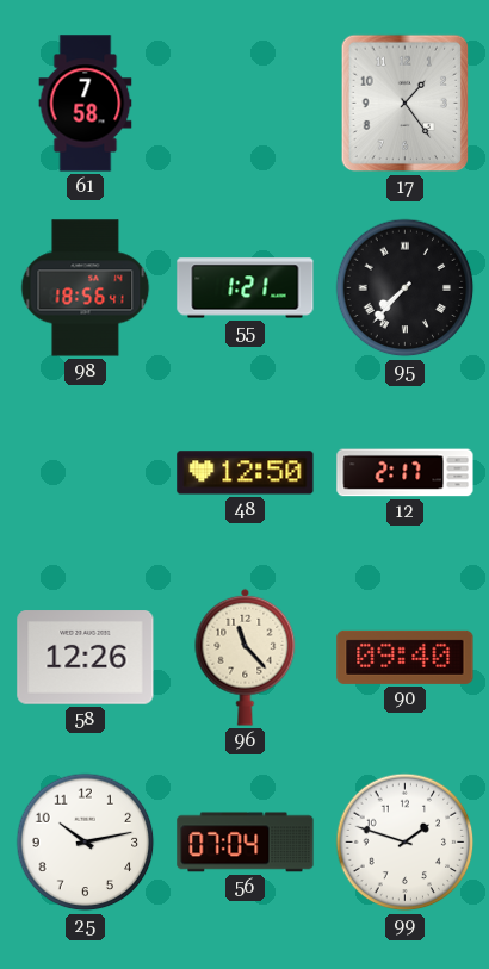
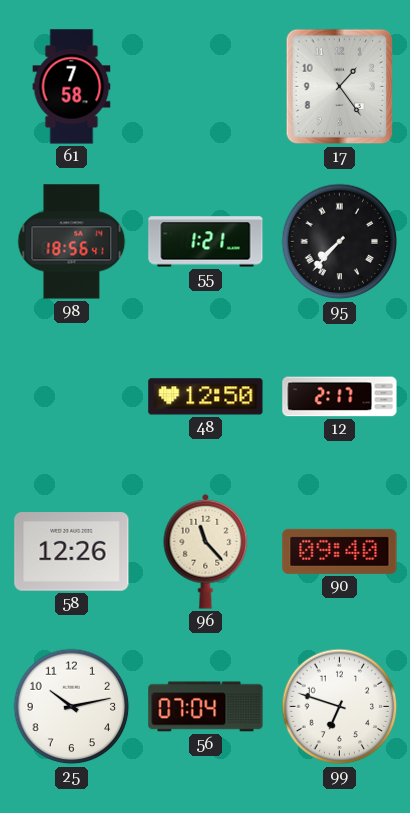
99: 1:48 -> 6:48 (340, 707)
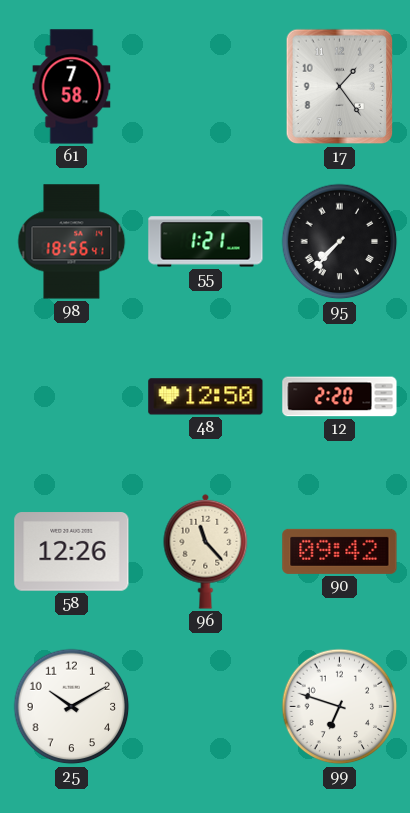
12: 2:17 -> 2:20 (340, 397)
90: 09:40 -> 09:42 (340, 551)
25: 10:13 -> 10:10 (72, 707)
56: 07:04 -> none (206, 707)
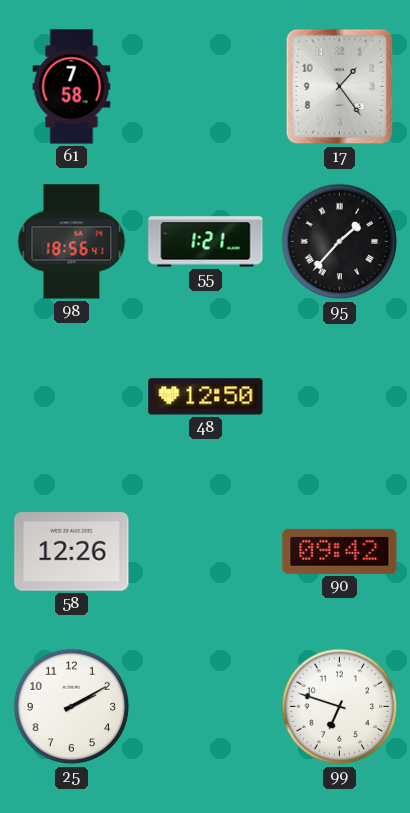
95: 7:37 -> 1:37 (340, 242)
12: 2:20 -> none (340, 397)
96: 11:23 -> none (206, 551)
25: 10:10 -> 2:10 (72, 707)
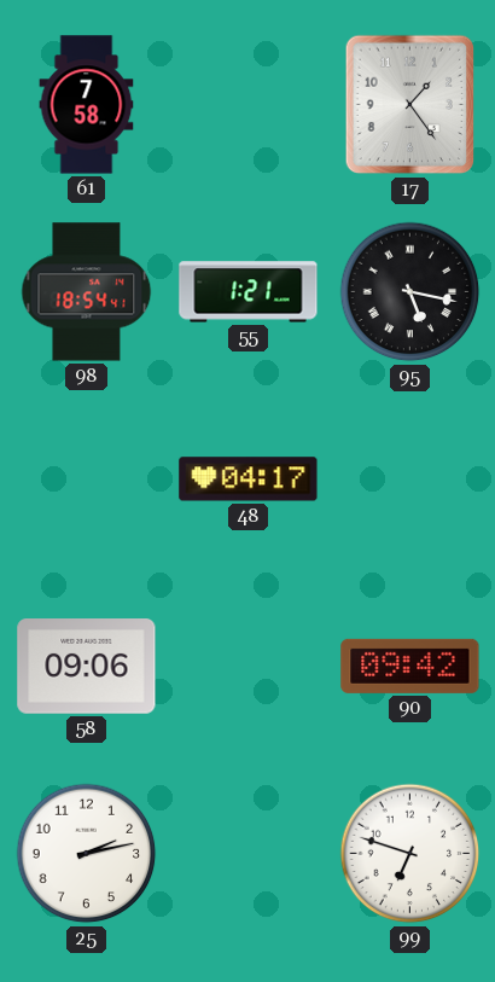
98: 18:56 -> 18:54 (87, 292)
95: 1:37 -> 5:17 (410, 292)
48: 12:50 -> 04:17 (249, 480)
58: 12:26 -> 09:06 (87, 667)
25: 2:10 -> 2:13 (87, 854)
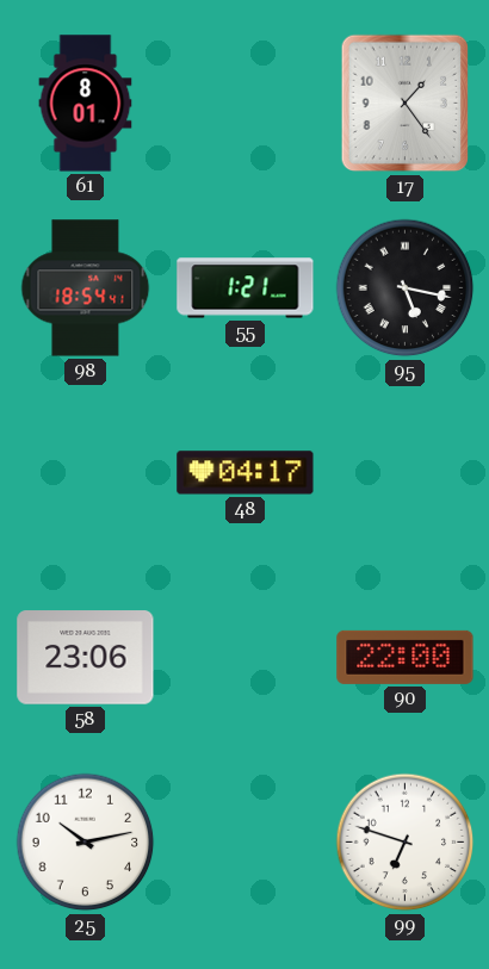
61: 7:58 -> 8:01 (86, 104)
58: 09:06 -> 23:06 (86, 658)
90: 09:42 -> 22:00 (406, 657)
25: 2:13 -> 10:13 (86, 843)
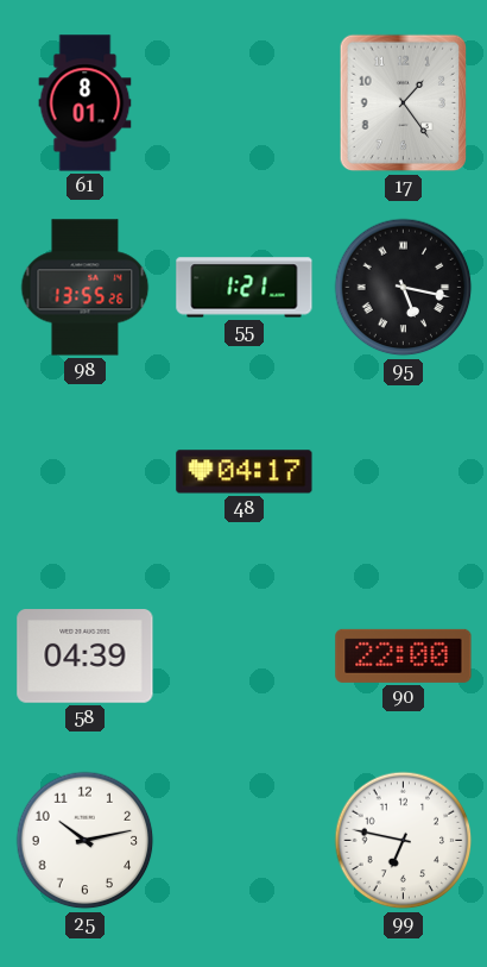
98: 18:54 -> 13:55 (86, 288)
58: 23:06 -> 04:39 (86, 657)
99: 6:48 -> 6:47 (404, 841)
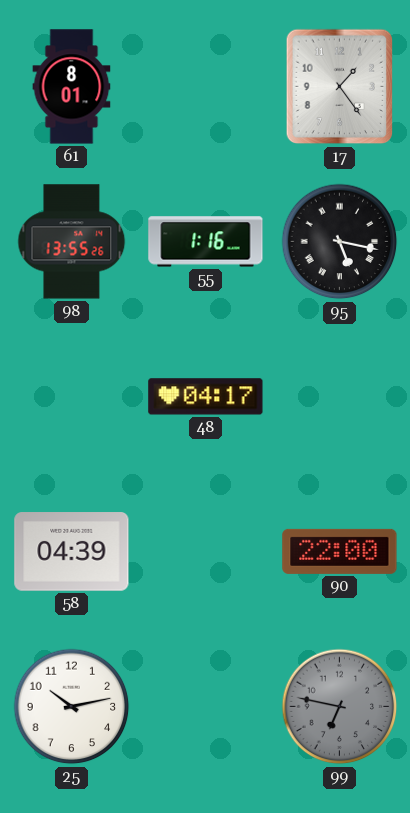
55: 1:21 -> 1:16 (206, 242)
99 dial: white -> grey (340, 707)
